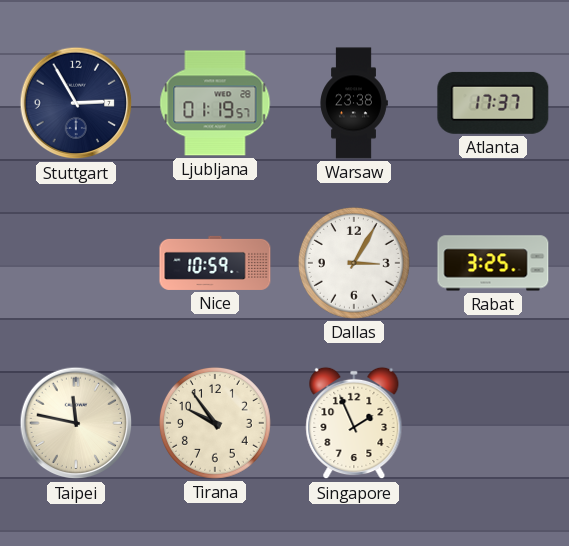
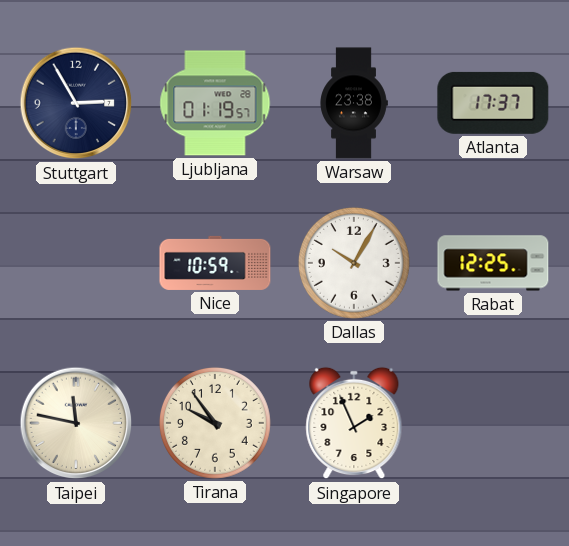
Dallas: 3:05 -> 10:05 (354, 263)
Rabat: 3:25 -> 12:25 (493, 263)
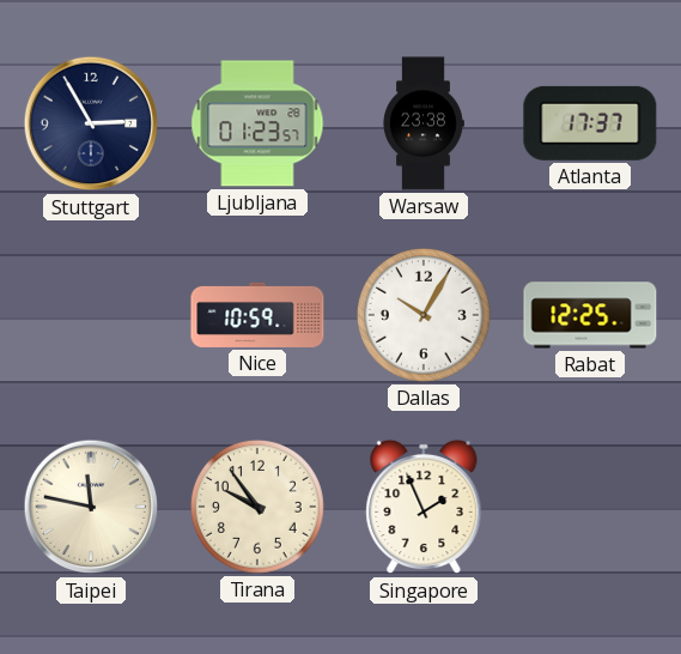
Ljubljana: 01:19 -> 01:23 (257, 123)
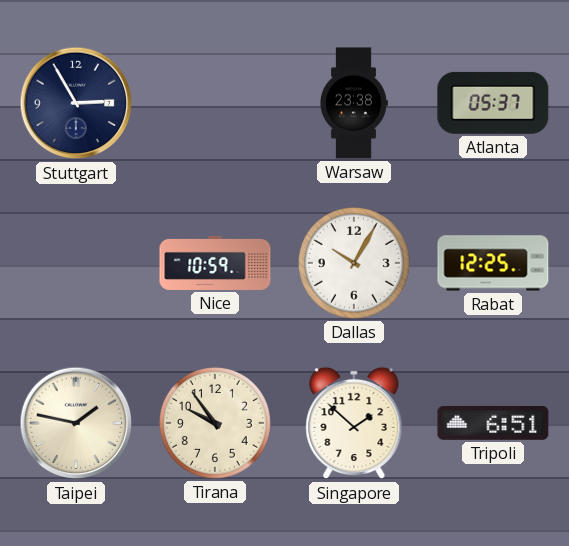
Ljubljana: 01:23 -> none (257, 123)
Atlanta: 17:37 -> 05:37 (493, 103)
Taipei: 11:47 -> 1:47 (76, 423)
Singapore: 1:56 -> 1:52 (354, 423)
Tripoli: none -> 6:51 (493, 423)
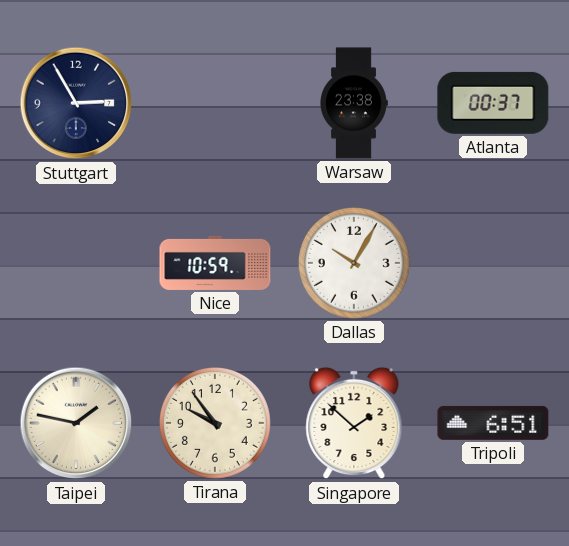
Atlanta: 05:37 -> 00:37 (493, 103)
Rabat: 12:25 -> none (493, 263)
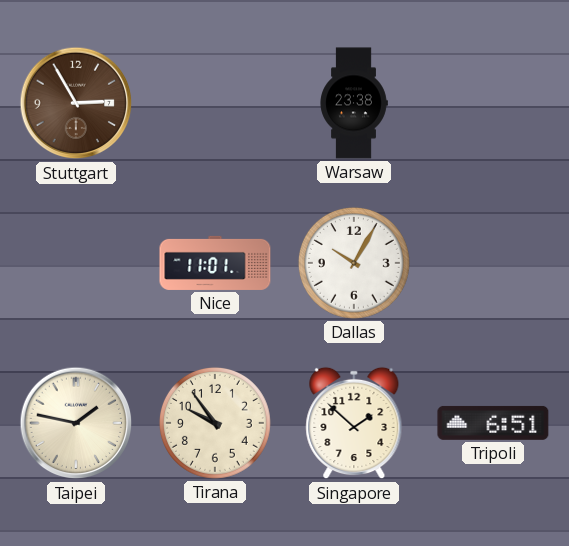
Stuttgart dial: navy -> brown (76, 103)
Atlanta: 00:37 -> none (493, 103)
Nice: 10:59 -> 11:01 (215, 263)
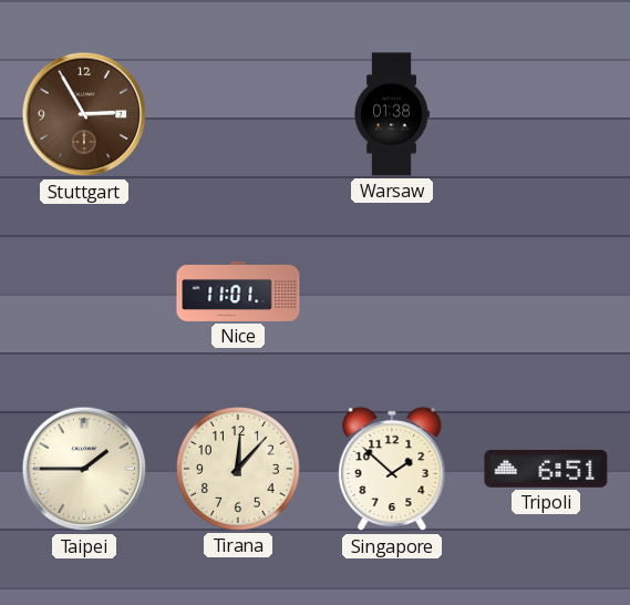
Warsaw: 23:38 -> 01:38 (392, 114)
Dallas: 10:05 -> none (354, 263)
Taipei: 1:47 -> 1:45 (84, 469)
Tirana: 9:54 -> 12:07 (238, 469)
